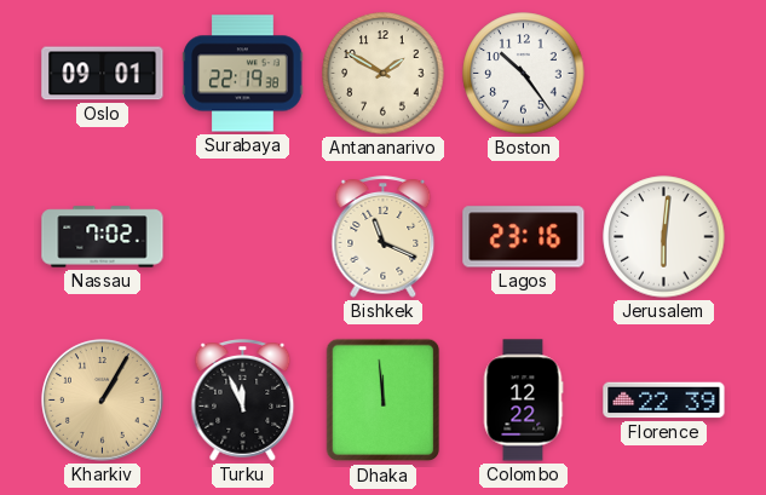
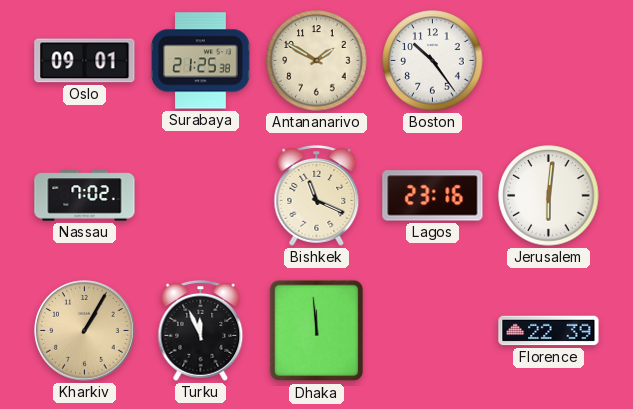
Surabaya: 22:19 -> 21:25 (201, 61)
Colombo: 12:22 -> none (523, 401)
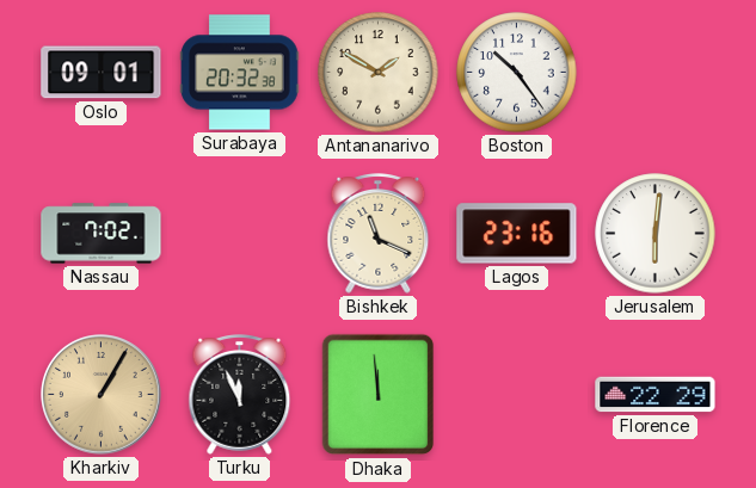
Surabaya: 21:25 -> 20:32 (240, 73)
Florence: 22:39 -> 22:29 (656, 395)
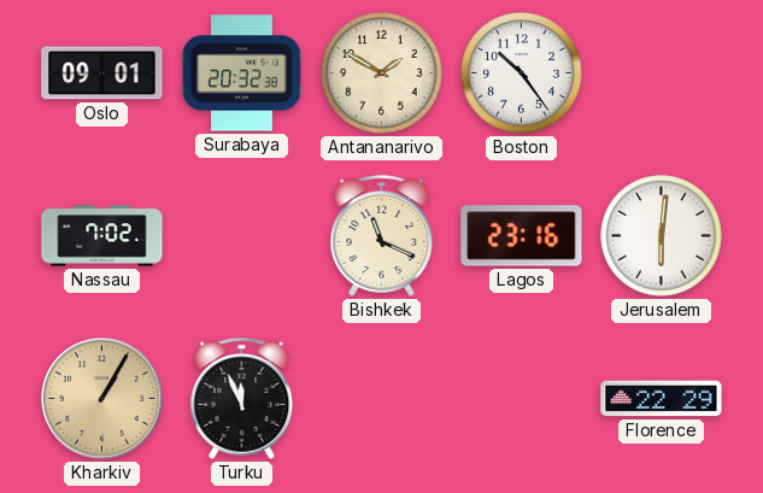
Dhaka: 11:59 -> none (379, 395)
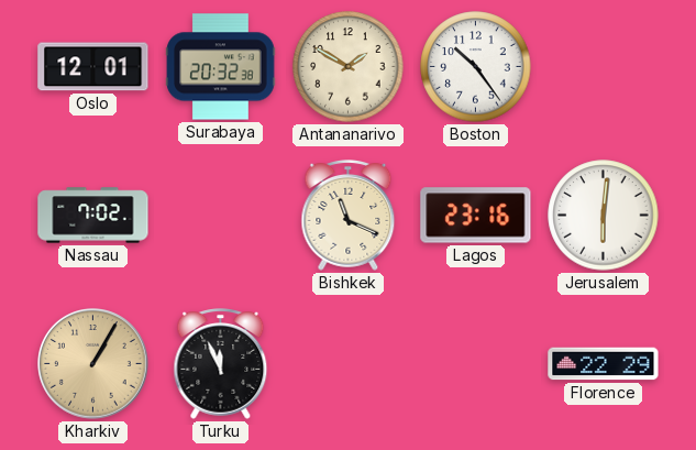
Oslo: 09:01 -> 12:01 (93, 67)
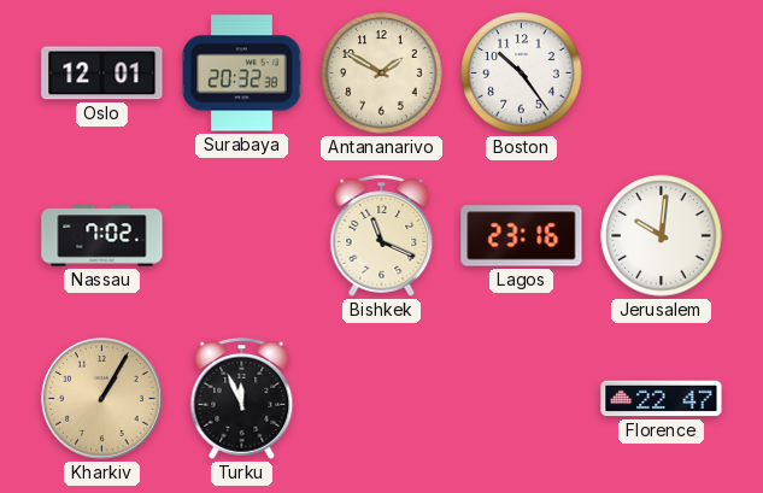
Jerusalem: 6:01 -> 10:01 (662, 236)
Florence: 22:29 -> 22:47 (662, 399)
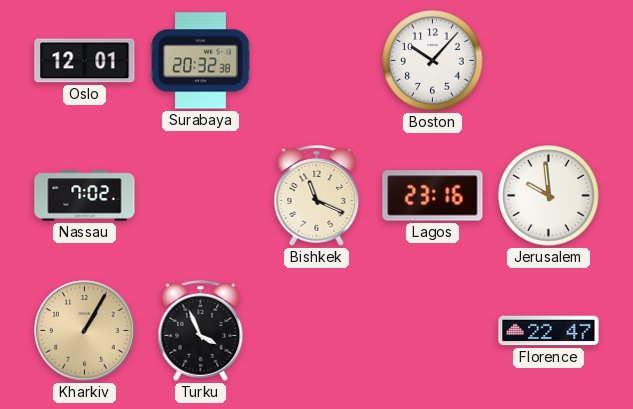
Antananarivo: 1:50 -> none (382, 74)
Boston: 10:24 -> 10:07 (433, 61)
Jerusalem: 10:01 -> 9:59 (549, 196)
Turku: 11:56 -> 3:56 (201, 331)
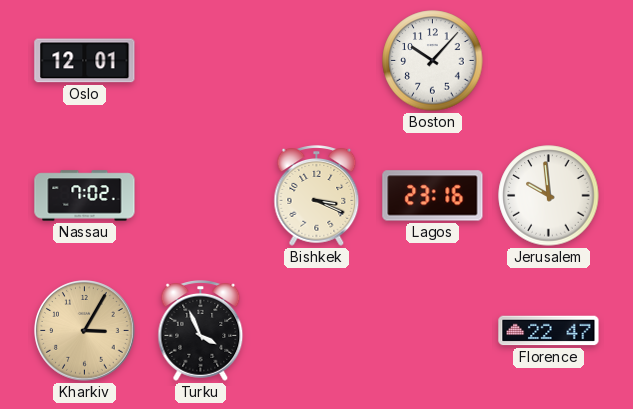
Surabaya: 20:32 -> none (201, 61)
Bishkek: 11:19 -> 3:19 (317, 196)
Kharkiv: 1:05 -> 3:05 (85, 331)
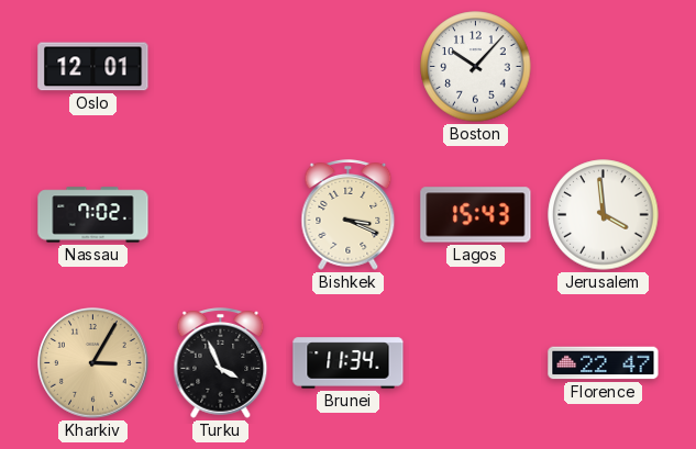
Lagos: 23:16 -> 15:43 (476, 215)
Jerusalem: 9:59 -> 3:59 (604, 215)
Brunei: none -> 11:34 (349, 363)
